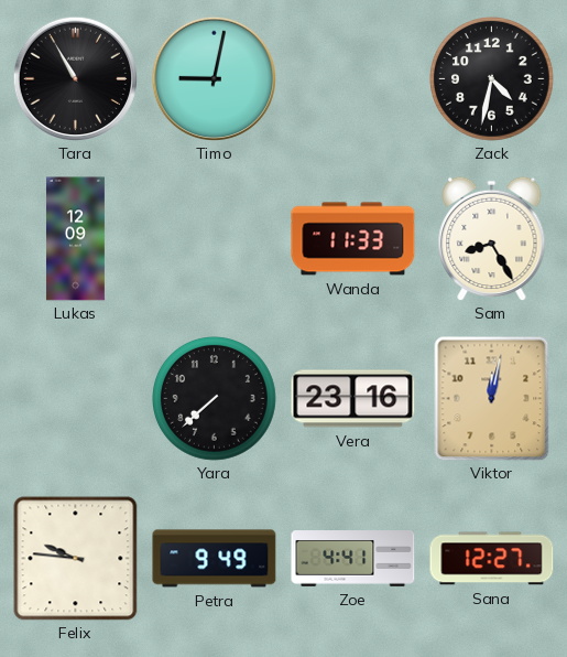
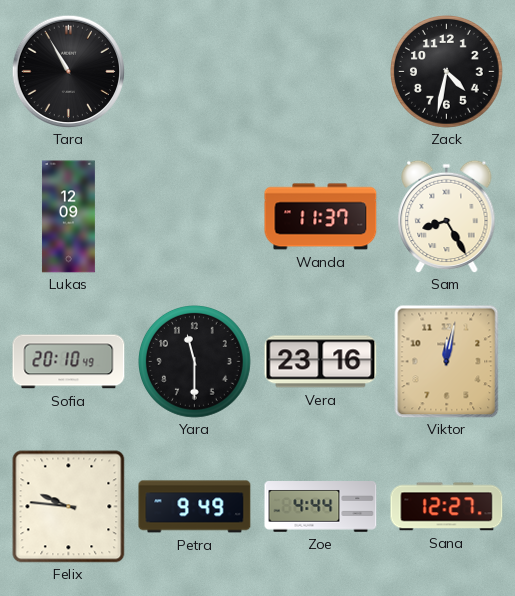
Timo: 9:02 -> none (214, 78)
Wanda: 11:33 -> 11:37 (321, 217)
Sofia: none -> 20:10 (69, 362)
Yara: 7:38 -> 11:30 (195, 362)
Zoe: 4:41 -> 4:44 (321, 507)
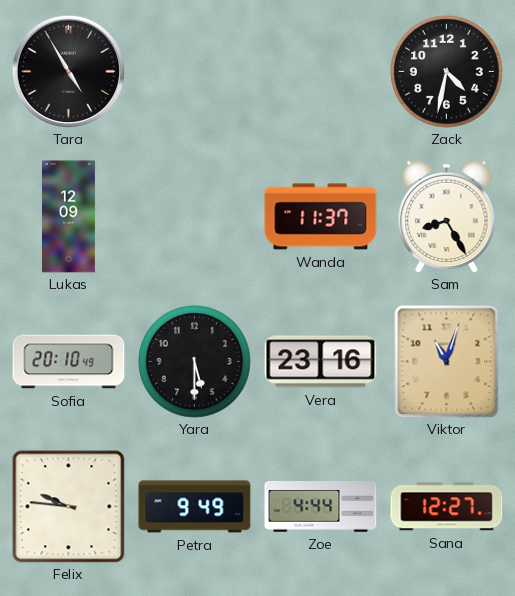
Tara: 10:55 -> 4:55 (68, 71)
Yara: 11:30 -> 5:30 (195, 362)
Viktor: 12:02 -> 11:03 (447, 361)
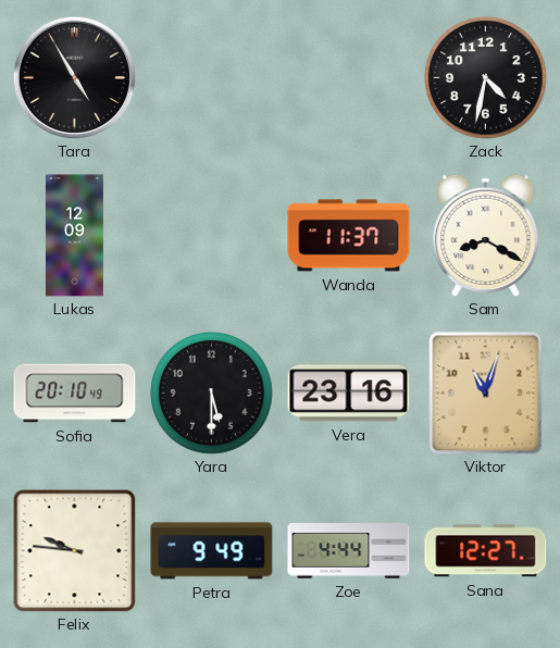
Sam: 8:25 -> 8:20 (486, 235)
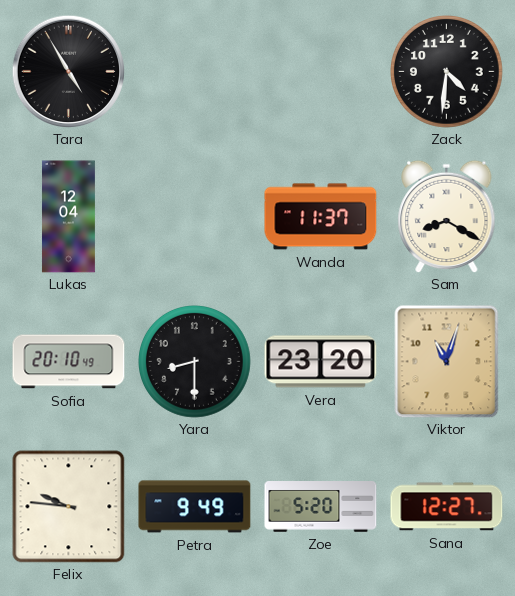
Zack: 4:32 -> 4:31 (447, 72)
Lukas: 12:09 -> 12:04 (68, 217)
Yara: 5:30 -> 8:30 (195, 362)
Vera: 23:16 -> 23:20 (321, 362)
Zoe: 4:44 -> 5:20 (321, 507)
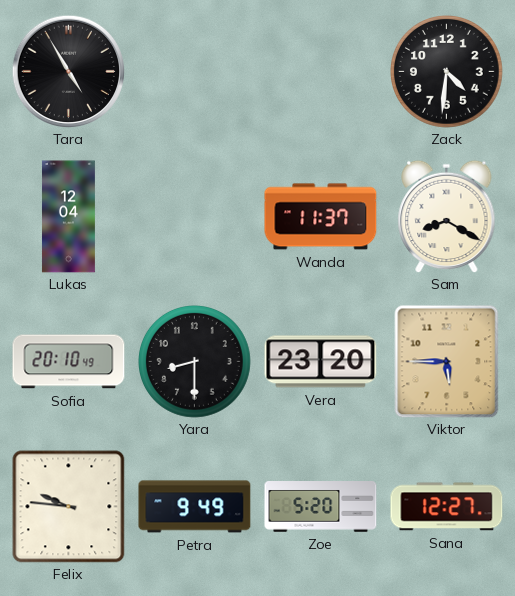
Viktor: 11:03 -> 5:45 (447, 361)
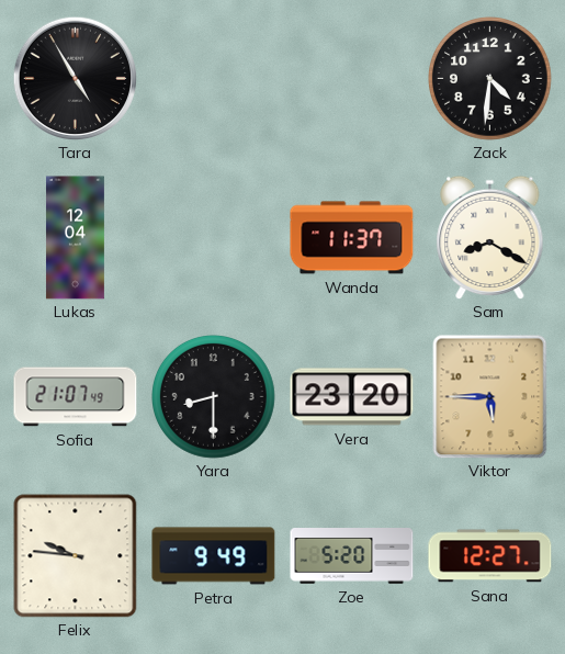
Sofia: 20:10 -> 21:07 (76, 397)
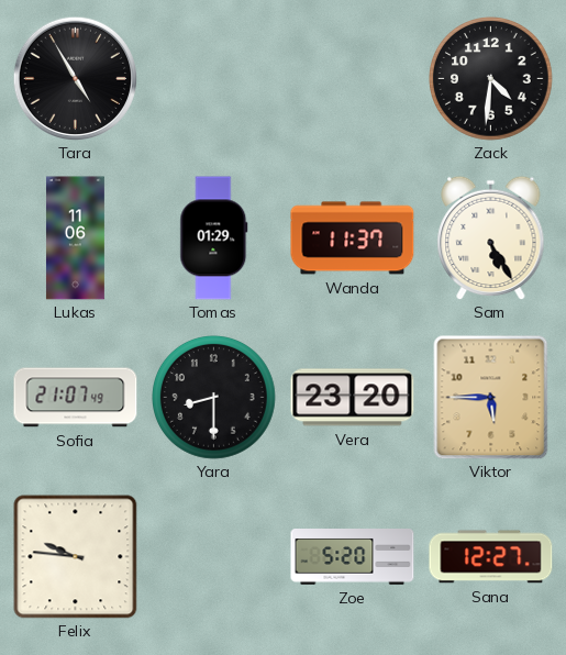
Lukas: 12:04 -> 11:06 (75, 238)
Tomas: none -> 01:29 (214, 238)
Sam: 8:20 -> 5:25 (491, 237)
Petra: 9:49 -> none (214, 556)
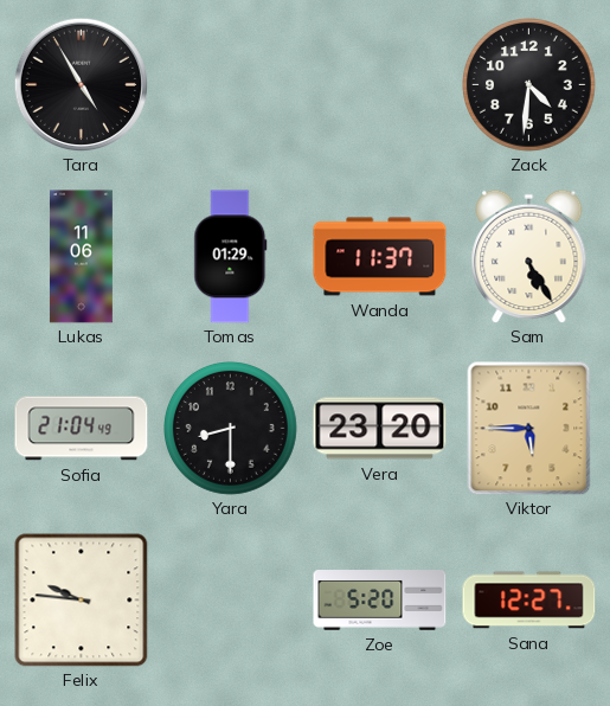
Sofia: 21:07 -> 21:04 (82, 429)
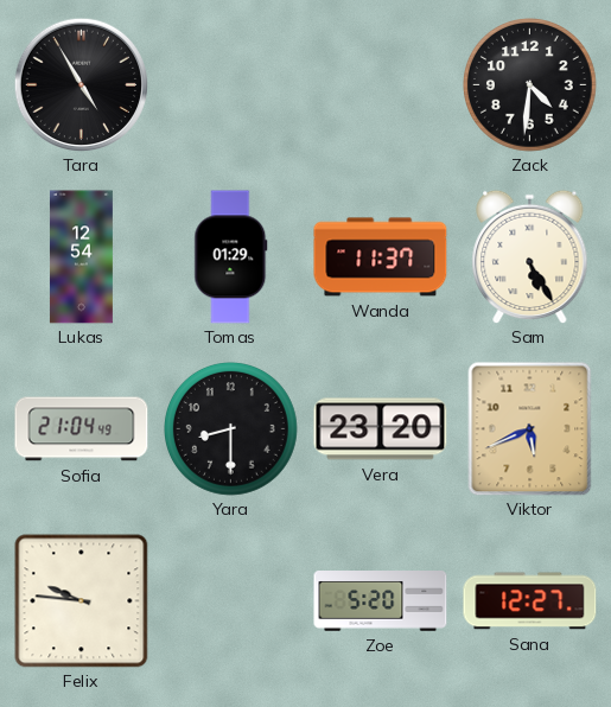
Lukas: 11:06 -> 12:54 (81, 257)
Viktor: 5:45 -> 5:41 (530, 428)
